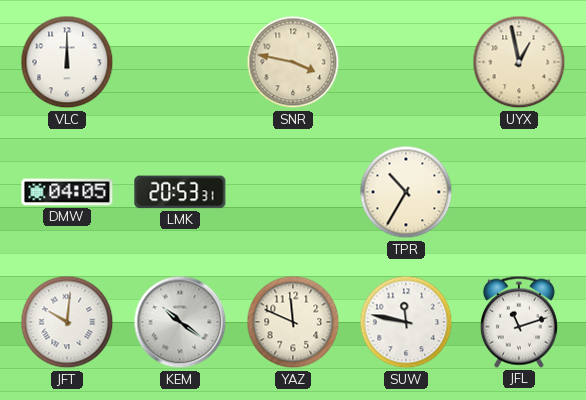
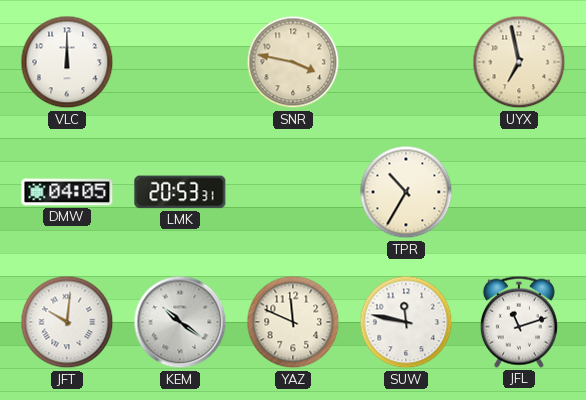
UYX: 12:58 -> 6:58 (519, 62)
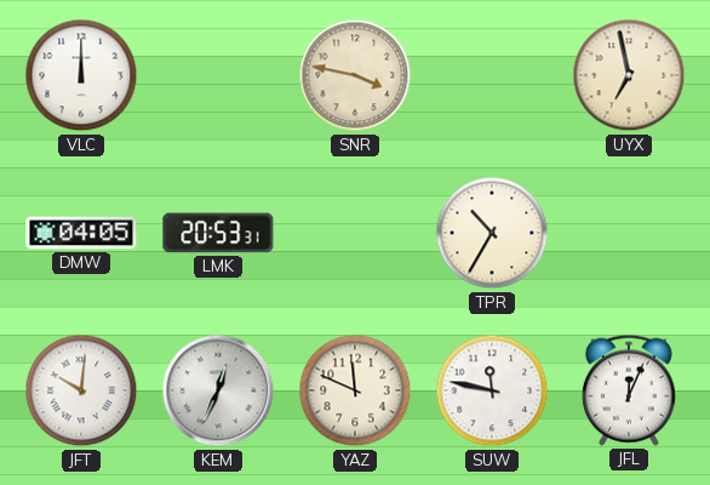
KEM: 10:21 -> 12:34 (218, 390)
JFL: 11:12 -> 12:04 (629, 390)
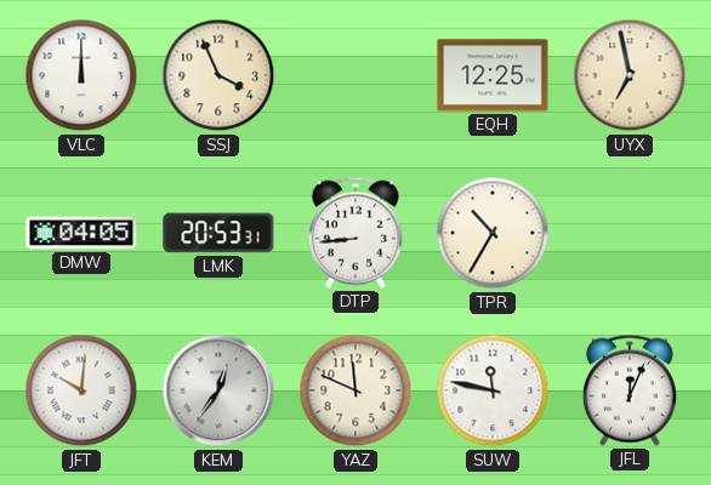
SSJ: none -> 3:56 (218, 75)
SNR: 3:47 -> none (355, 75)
EQH: none -> 12:25 (493, 75)
DTP: none -> 8:44 (355, 233)
KEM: 12:34 -> 12:36 (218, 390)
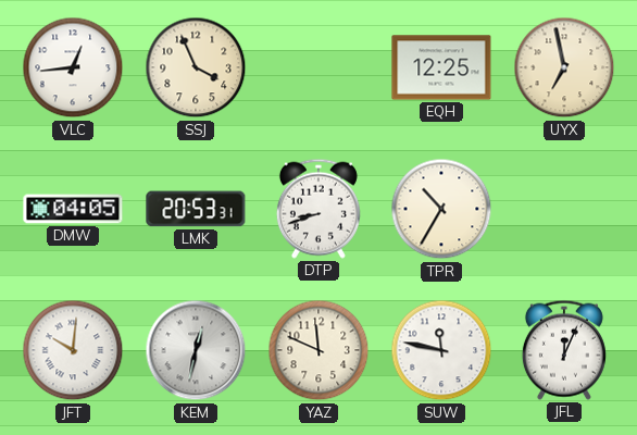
VLC: 12:00 -> 12:44 (73, 67)
DTP: 8:44 -> 8:42 (318, 209)
KEM: 12:36 -> 12:32 (196, 350)
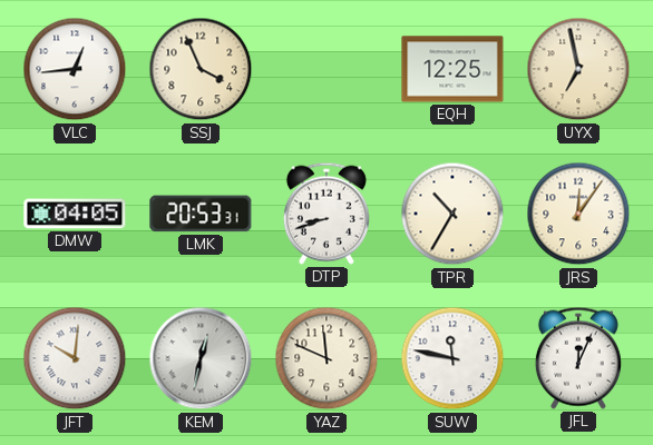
JRS: none -> 12:06 (578, 214)
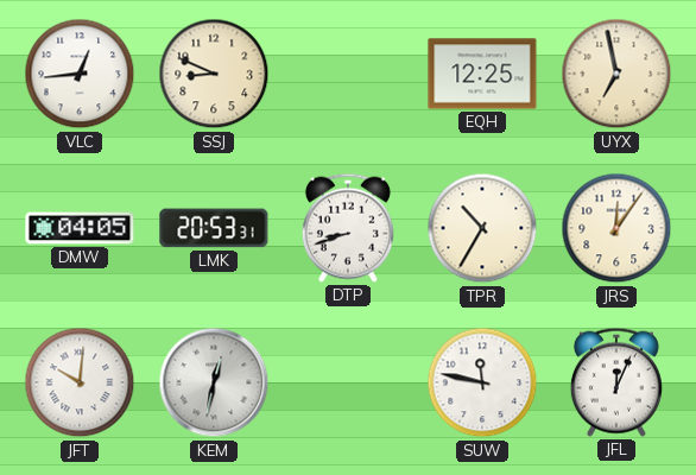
SSJ: 3:56 -> 8:49 (214, 74)
YAZ: 11:49 -> none (326, 358)
